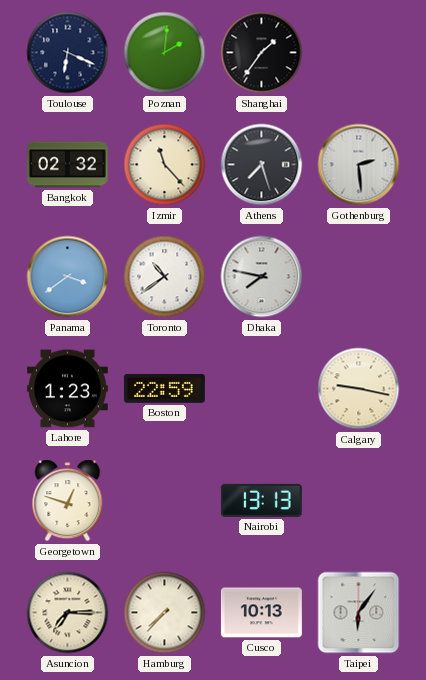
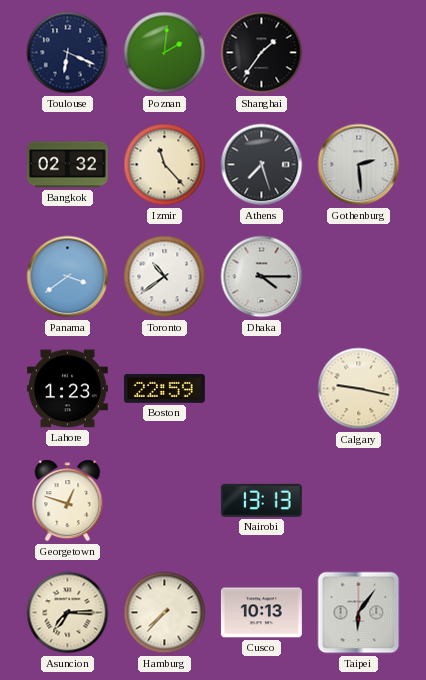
Dhaka: 7:47 -> 4:15 (262, 277)
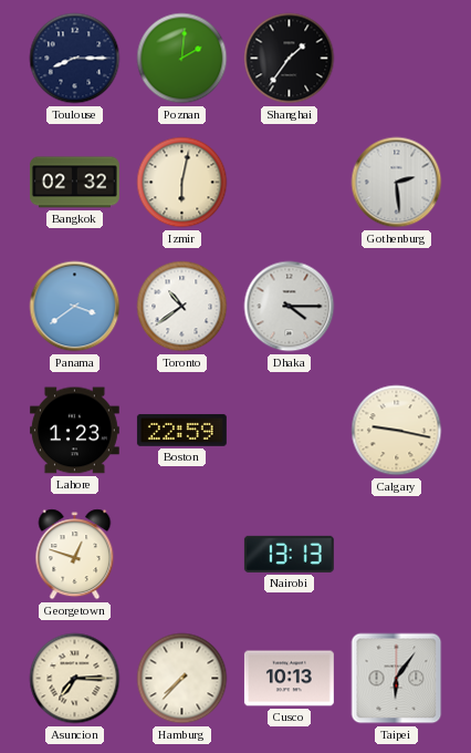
Toulouse: 6:19 -> 8:15 (75, 59)
Izmir: 11:23 -> 6:02 (182, 183)
Athens: 7:27 -> none (262, 165)
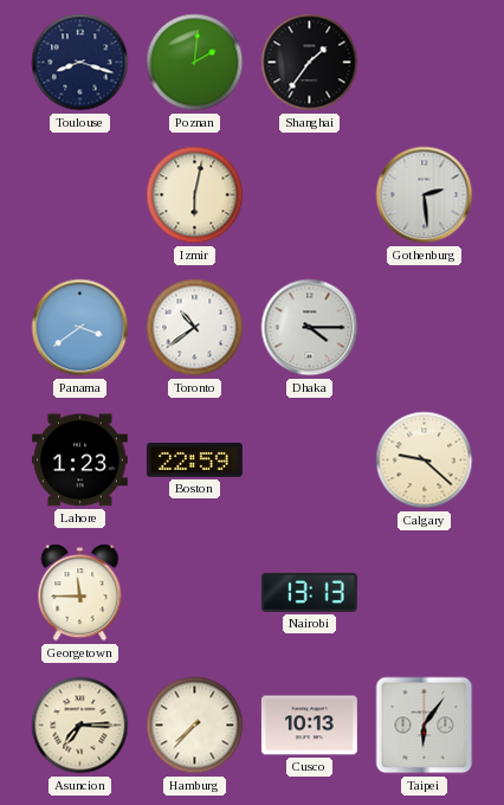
Toulouse: 8:15 -> 8:18 (80, 63)
Bangkok: 02:32 -> none (74, 183)
Calgary: 9:17 -> 9:22 (425, 461)
Georgetown: 12:48 -> 11:45 (80, 593)
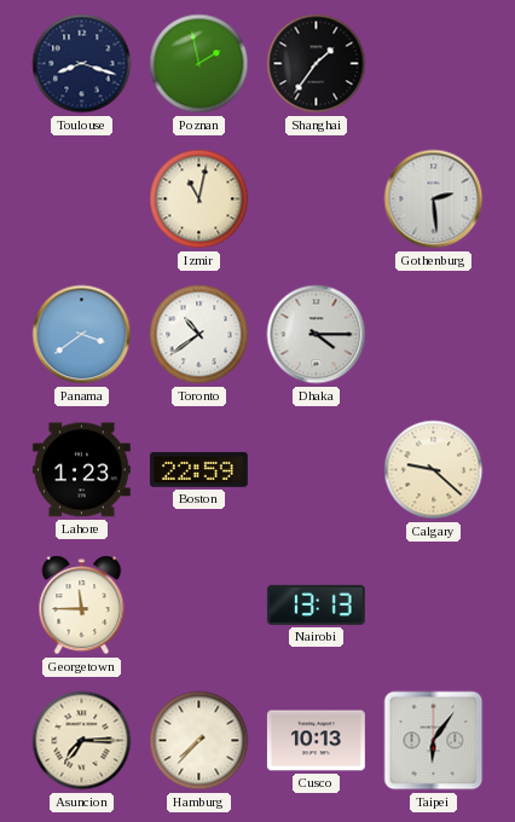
Poznan: 2:01 -> 1:58 (199, 64)
Izmir: 6:02 -> 11:02 (199, 199)
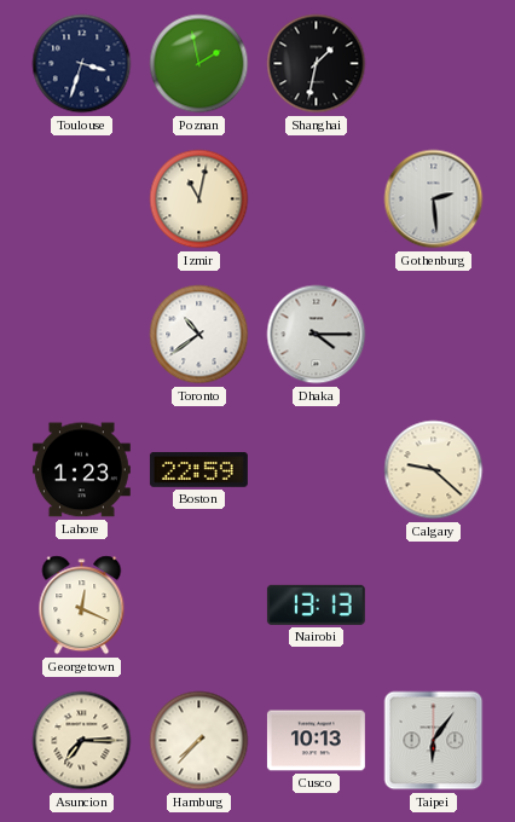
Toulouse: 8:18 -> 3:33 (82, 64)
Shanghai: 1:36 -> 1:32 (317, 64)
Panama: 3:39 -> none (82, 335)
Georgetown: 11:45 -> 12:19 (82, 606)
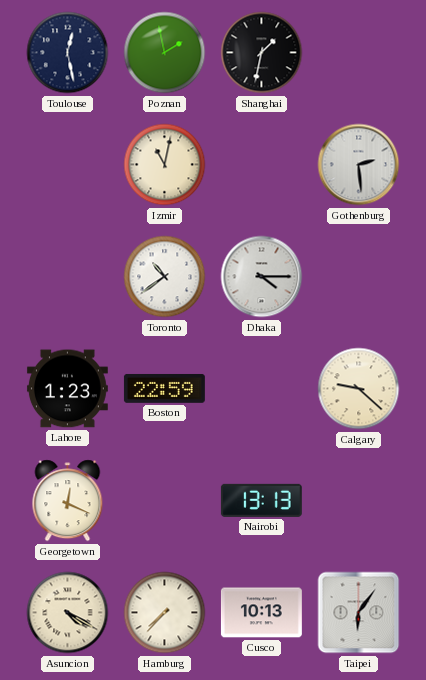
Toulouse: 3:33 -> 12:28 (68, 53)
Asuncion: 7:15 -> 4:20 (68, 613)
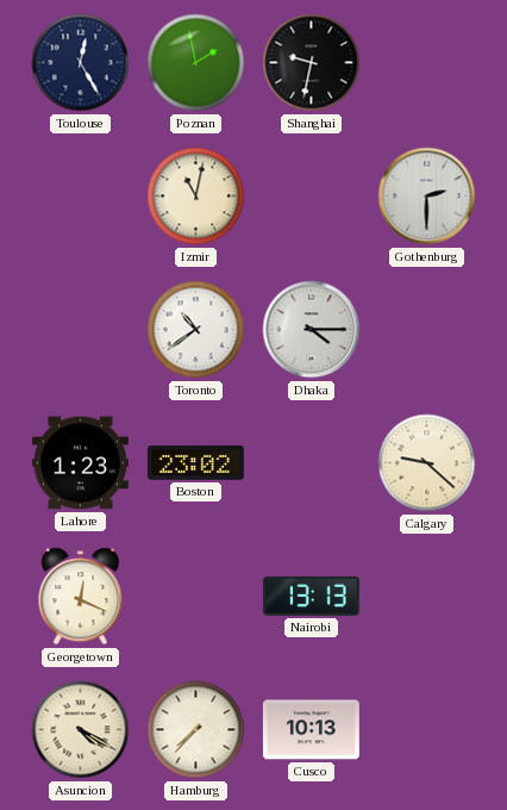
Toulouse: 12:28 -> 12:25 (81, 63)
Shanghai: 1:32 -> 9:32 (312, 63)
Gothenburg: 2:29 -> 2:30 (427, 197)
Boston: 22:59 -> 23:02 (195, 462)
Taipei: 6:06 -> none (359, 613)
